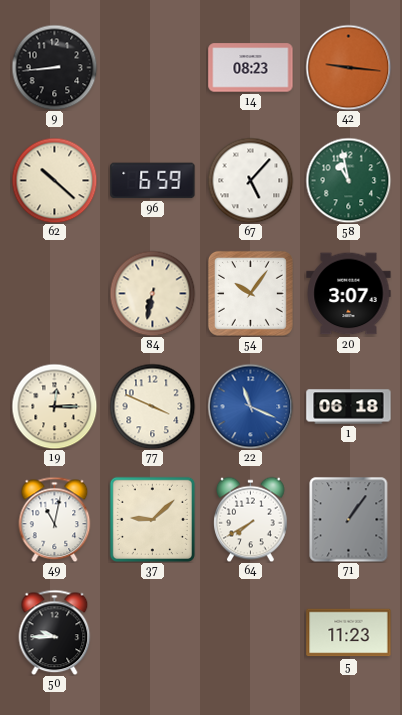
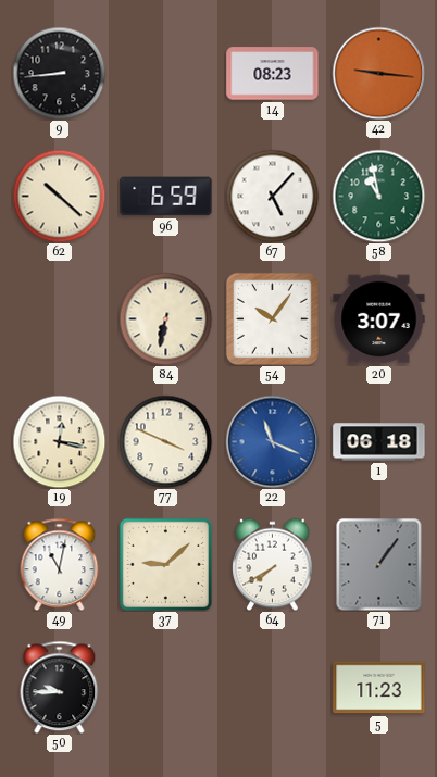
19: 12:15 -> 12:17 (59, 441)
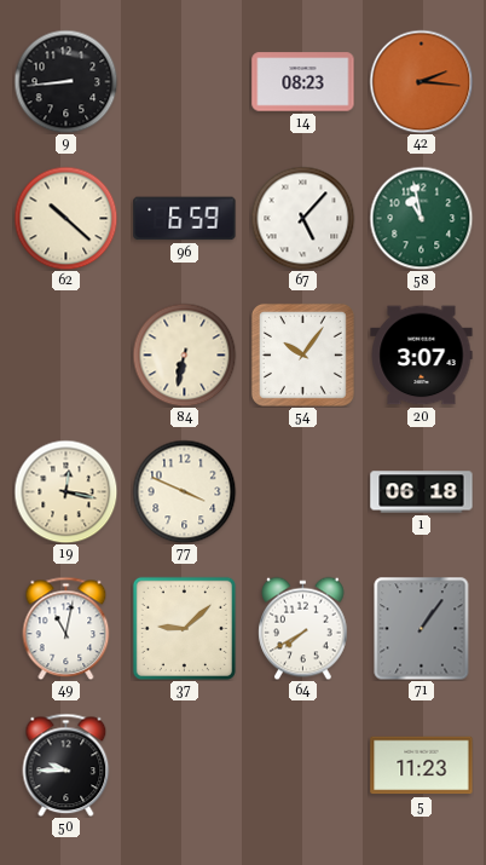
42: 9:16 -> 2:16 (421, 81)
22: 11:19 -> none (272, 441)
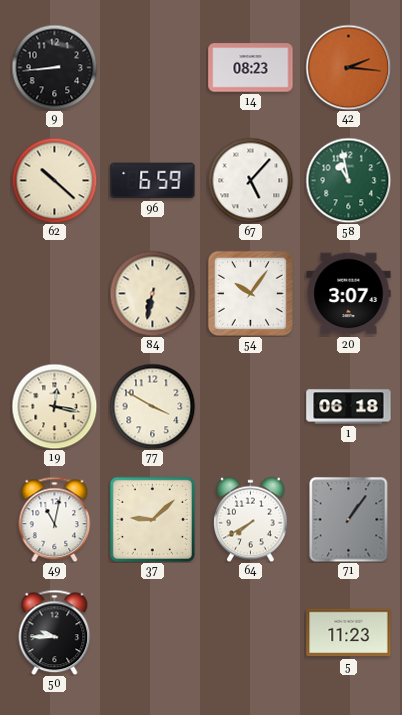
77: 3:49 -> 3:50 (152, 406)
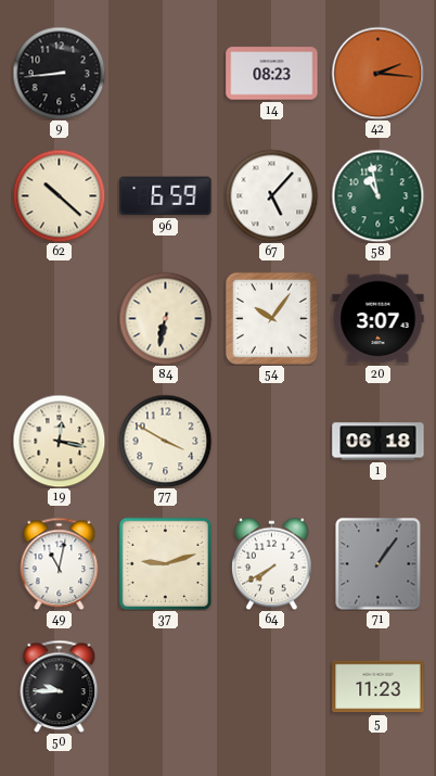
37: 9:08 -> 9:12 (165, 563)
